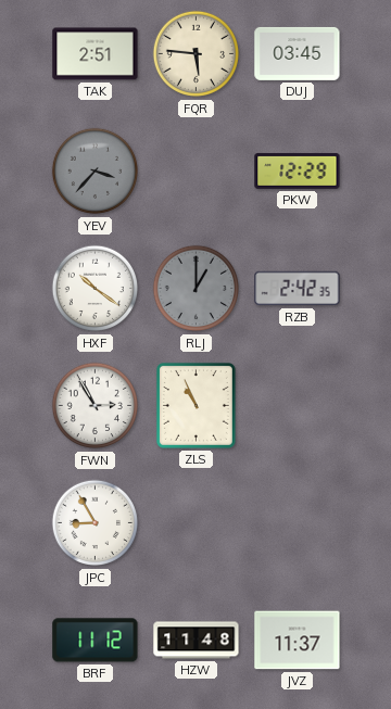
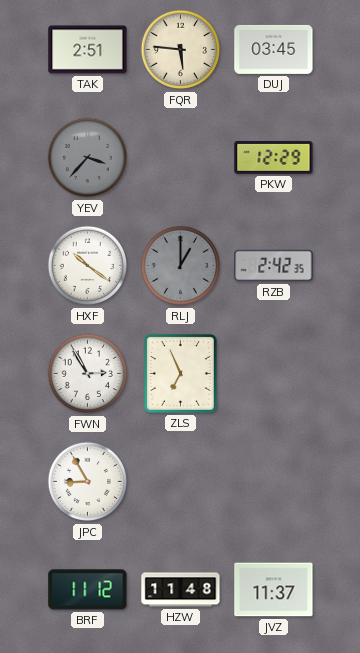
ZLS: 10:56 -> 6:56 (180, 373)
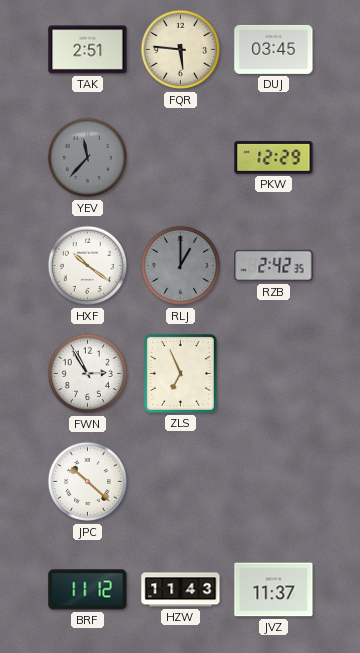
YEV: 3:37 -> 11:37 (88, 158)
JPC: 8:55 -> 10:22 (88, 482)
HZW: 11:48 -> 11:43 (181, 590)
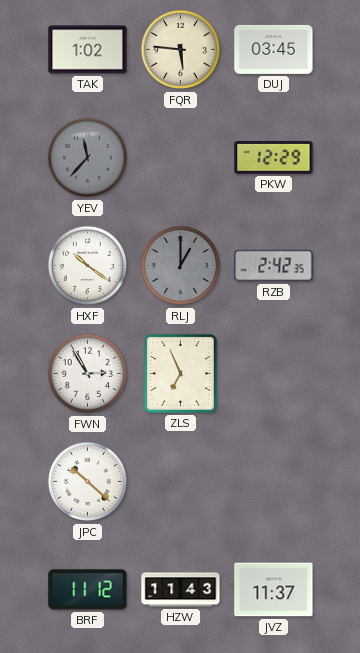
TAK: 2:51 -> 1:02 (88, 50)
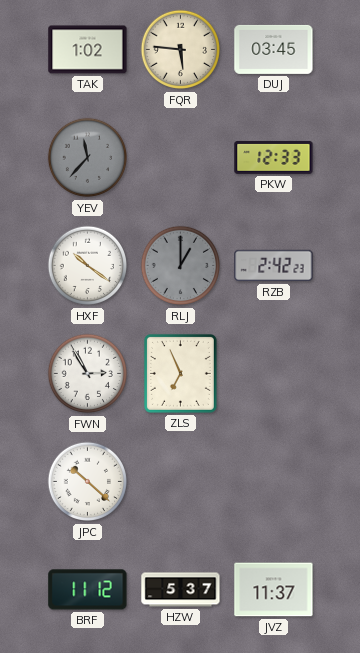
PKW: 12:29 -> 12:33 (274, 157)
RZB: 2:42:35 -> 2:42:23 (274, 266)
HZW: 11:43 -> 5:37 (181, 590)
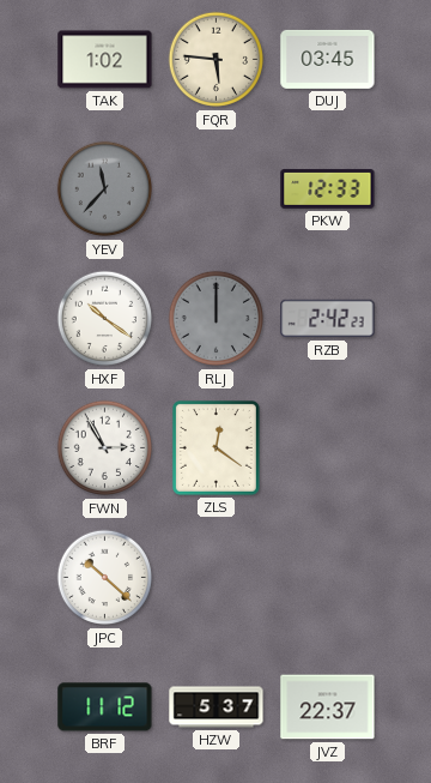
RLJ: 1:00 -> 12:00 (217, 319)
ZLS: 6:56 -> 12:21 (215, 447)
JVZ: 11:37 -> 22:37 (328, 707)
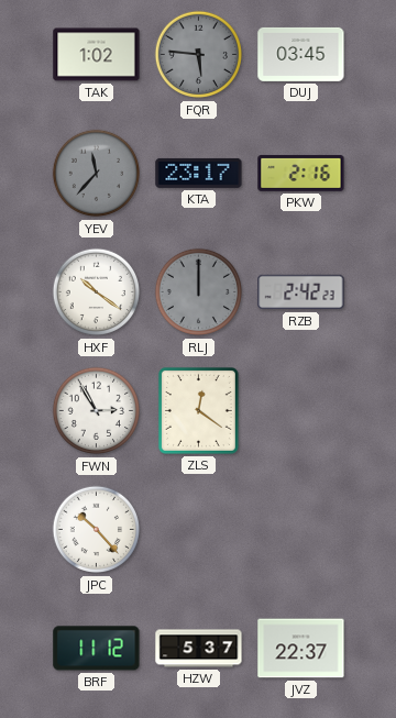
FQR dial: cream -> grey (199, 55)
KTA: none -> 23:17 (199, 173)
PKW: 12:33 -> 2:16 (301, 173)
JPC: 10:22 -> 10:23 (97, 530)
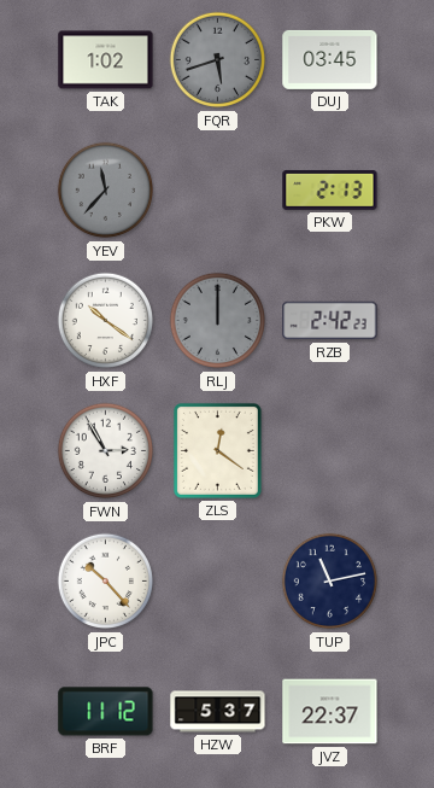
FQR: 5:46 -> 5:42 (218, 60)
KTA: 23:17 -> none (199, 173)
PKW: 2:16 -> 2:13 (330, 189)
TUP: none -> 11:13 (330, 582)
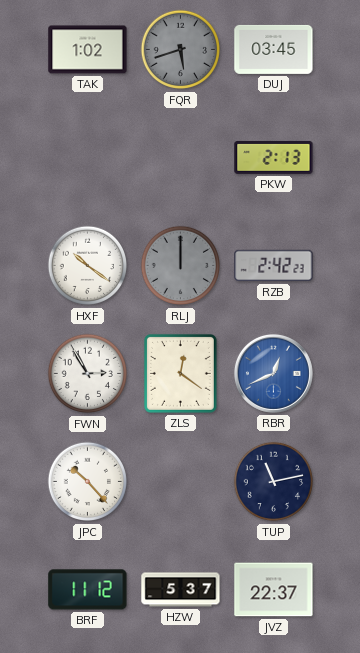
YEV: 11:37 -> none (106, 191)
RBR: none -> 12:41 (273, 373)
